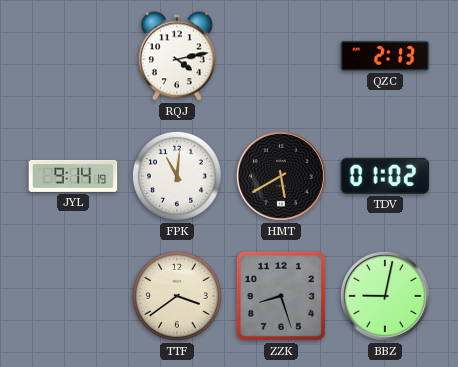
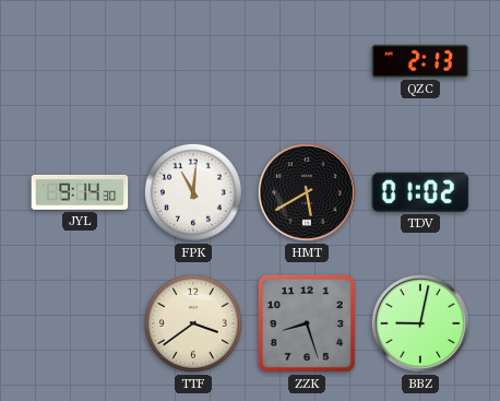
RQJ: 4:13 -> none (177, 56)
JYL: 9:14:19 -> 9:14:30 (80, 192)
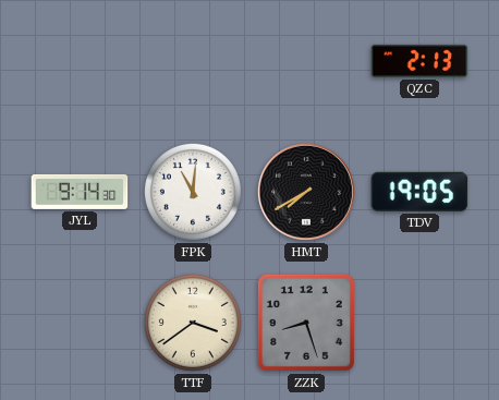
HMT: 5:40 -> 7:40 (306, 192)
TDV: 01:02 -> 19:05 (419, 192)
BBZ: 9:02 -> none (420, 323)
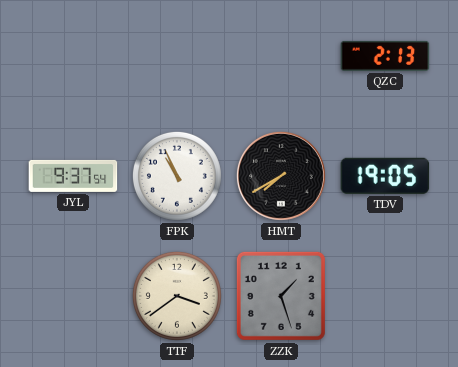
JYL: 9:14 -> 9:37 (73, 176)
FPK: 11:01 -> 10:56 (177, 176)
ZZK: 8:27 -> 1:27 (281, 296)
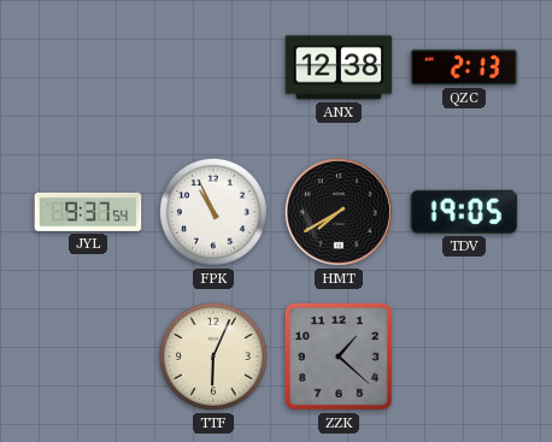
ANX: none -> 12:38 (339, 67)
TTF: 3:39 -> 6:04 (213, 356)
ZZK: 1:27 -> 1:22 (339, 356)
